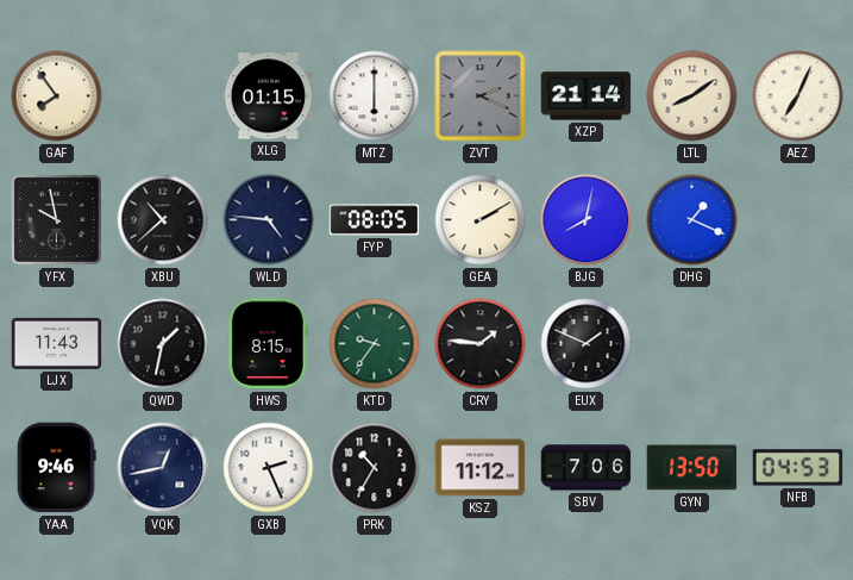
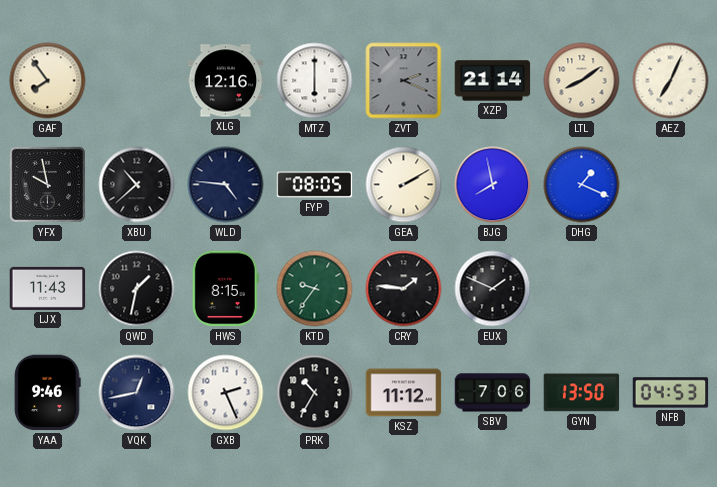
XLG: 01:15 -> 12:16 (226, 81)
BJG: 8:02 -> 7:58 (493, 185)
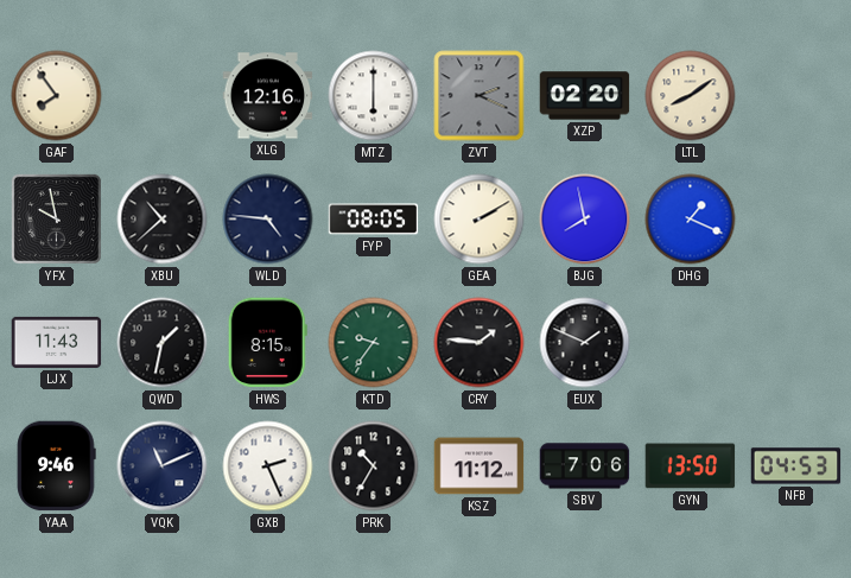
XZP: 21:14 -> 02:20 (585, 96)
AEZ: 7:04 -> none (671, 81)
VQK: 12:43 -> 11:11 (163, 466)
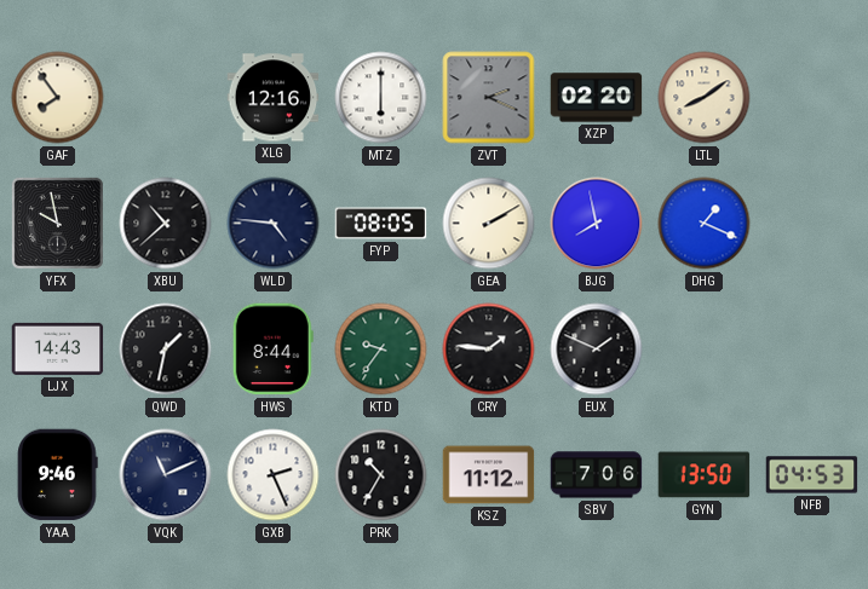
LJX: 11:43 -> 14:43 (58, 348)
HWS: 8:15 -> 8:44 (272, 350)
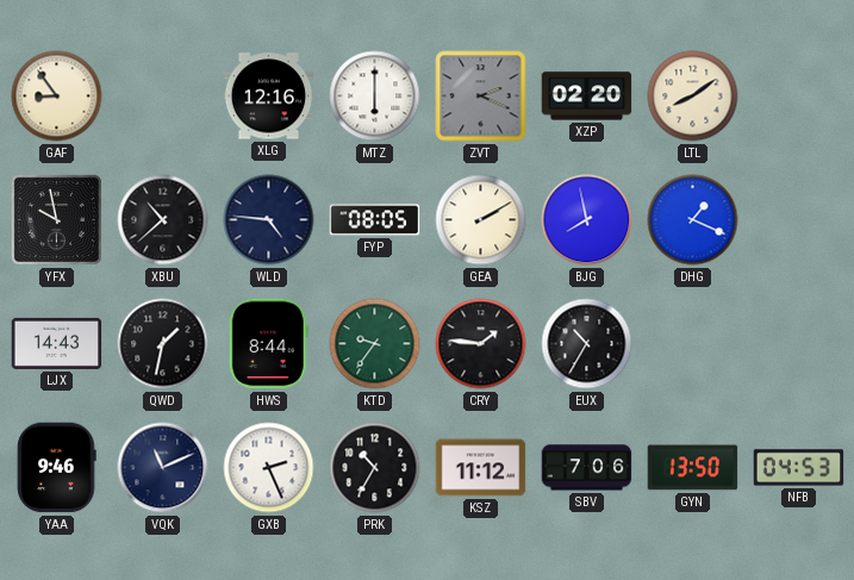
GAF: 7:54 -> 8:54 (57, 96)
EUX: 1:49 -> 10:35 (587, 344)
